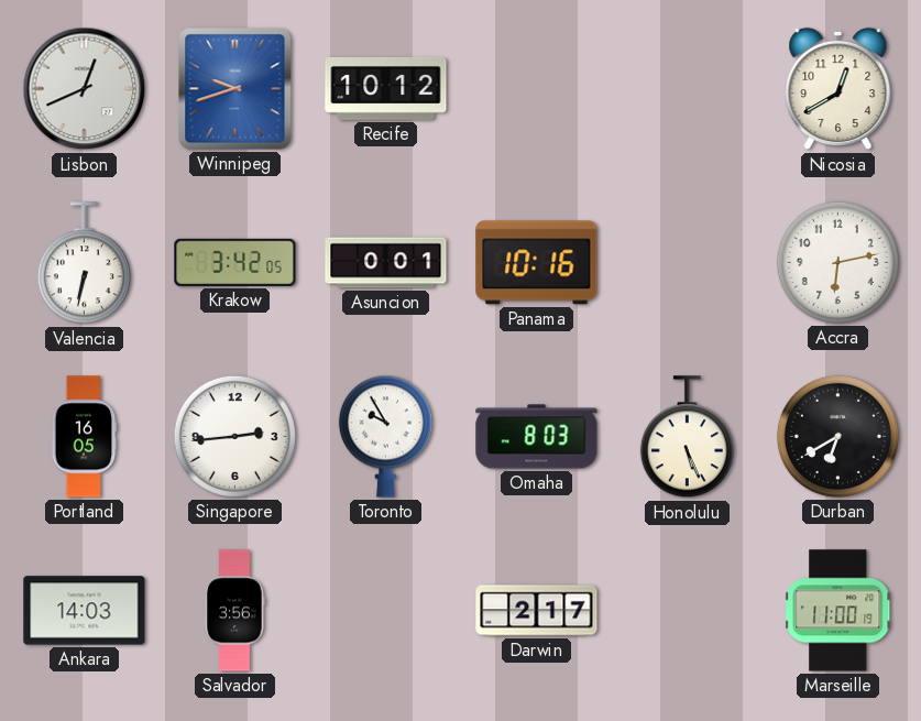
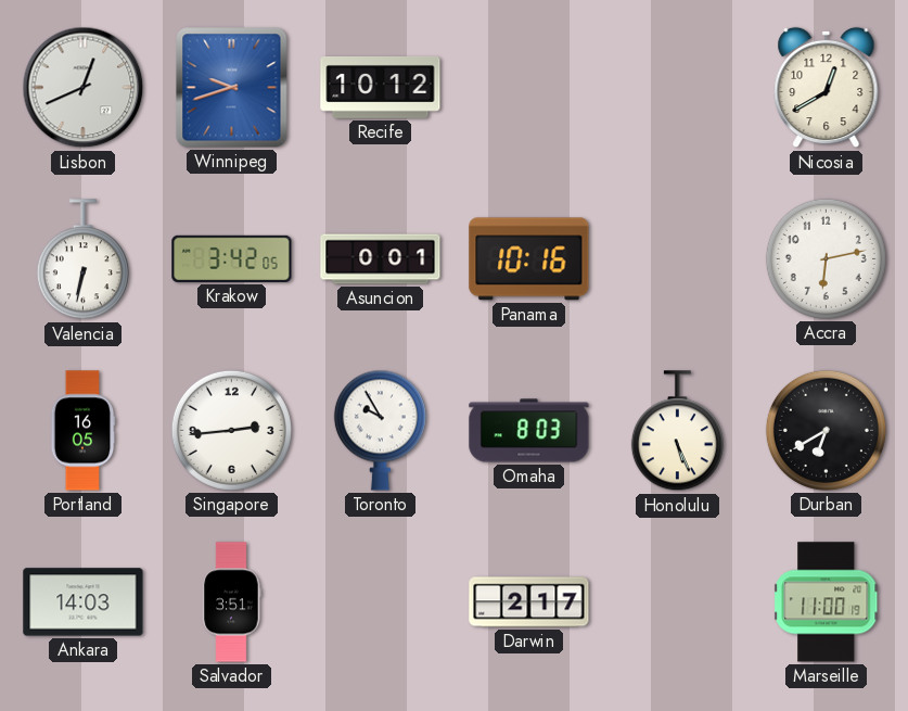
Salvador: 3:56 -> 3:51 (231, 602)
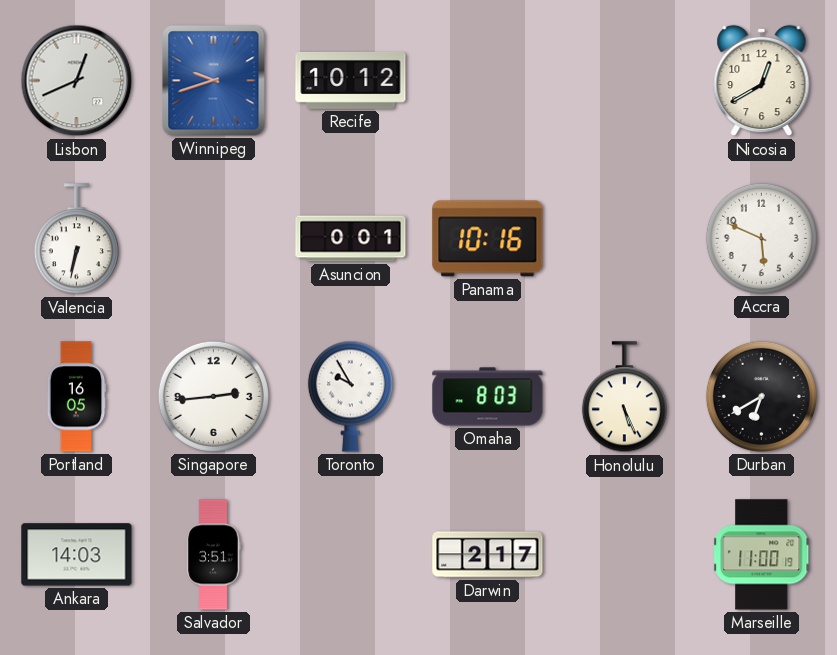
Krakow: 3:42 -> none (232, 258)
Accra: 6:13 -> 5:49 (761, 238)
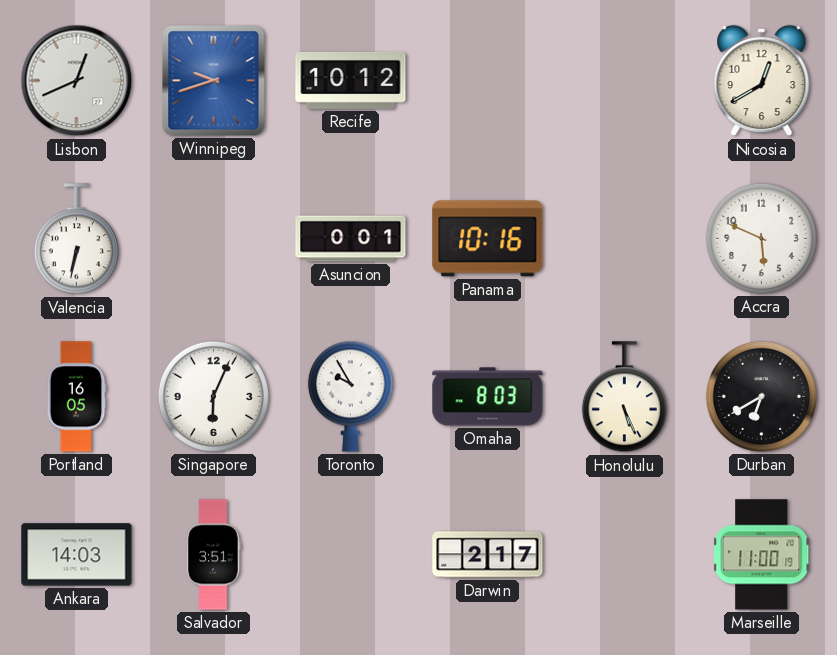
Singapore: 2:44 -> 6:04 (213, 396)
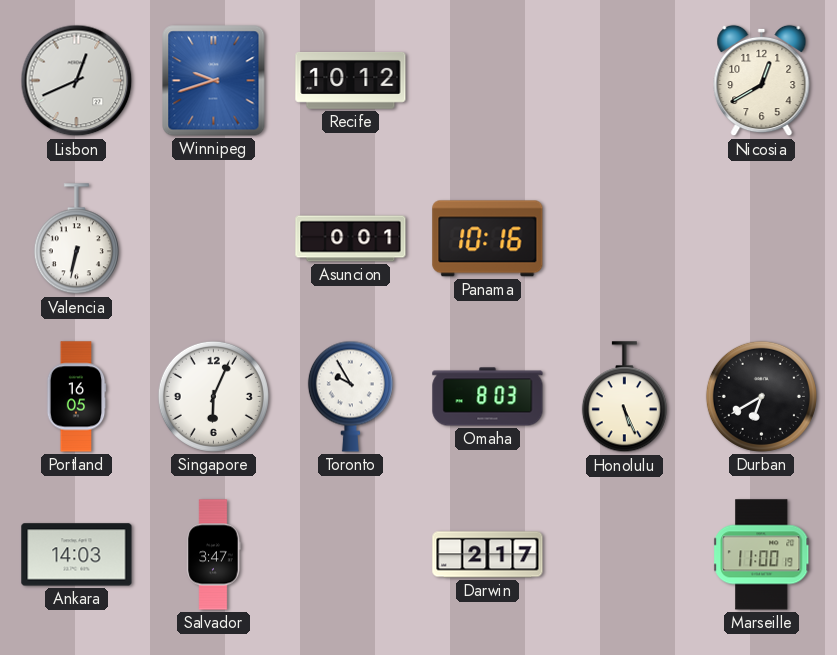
Accra: 5:49 -> none (761, 238)
Salvador: 3:51 -> 3:47 (213, 555)
